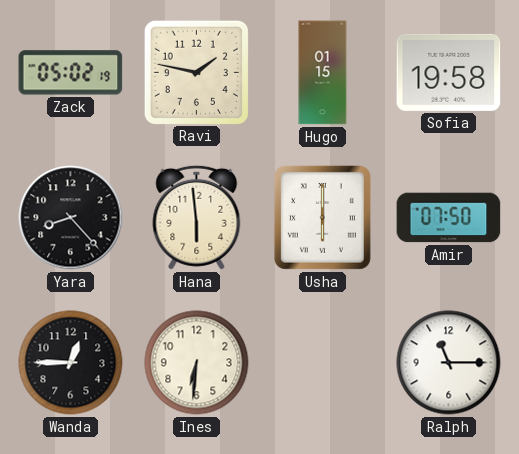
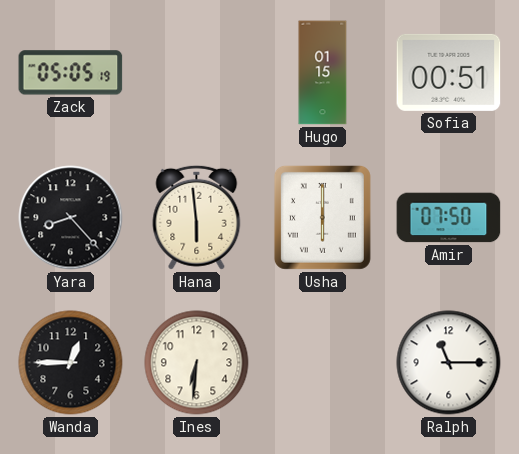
Zack: 05:02 -> 05:05 (71, 73)
Ravi: 1:47 -> none (196, 72)
Sofia: 19:58 -> 00:51 (449, 72)
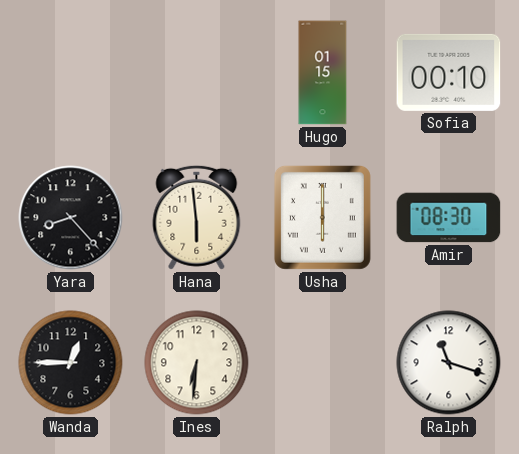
Zack: 05:05 -> none (71, 73)
Sofia: 00:51 -> 00:10 (449, 72)
Amir: 07:50 -> 08:30 (449, 218)
Ralph: 11:15 -> 11:18 (449, 363)
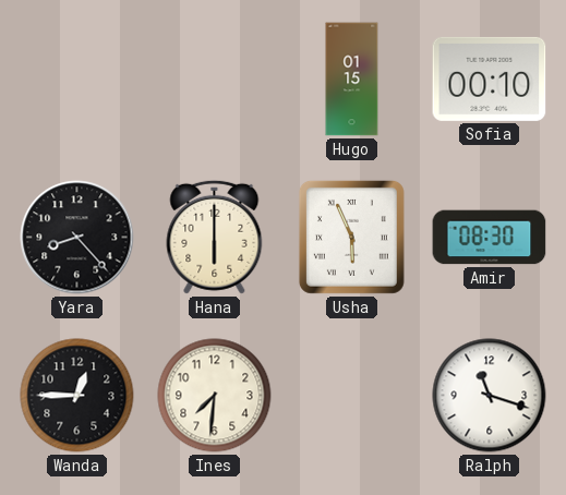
Hana: 5:59 -> 6:00 (215, 237)
Usha: 6:00 -> 5:56 (351, 237)
Ines: 6:31 -> 7:31 (215, 396)
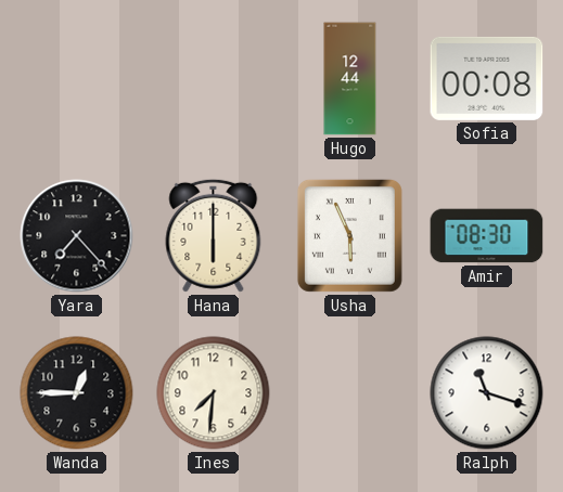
Hugo: 01:15 -> 12:44 (350, 79)
Sofia: 00:10 -> 00:08 (487, 78)
Yara: 8:23 -> 7:23 (77, 236)
